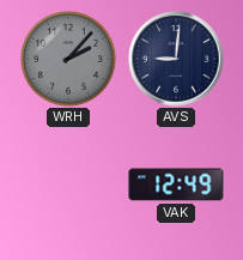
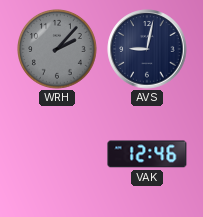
AVS: 9:01 -> 9:02 (147, 49)
VAK: 12:49 -> 12:46 (147, 154)
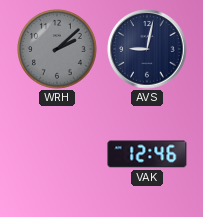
WRH: 2:07 -> 2:08 (58, 50)
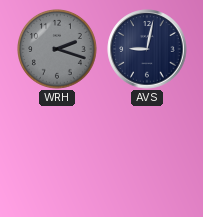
WRH: 2:08 -> 2:18 (58, 50)
VAK: 12:46 -> none (147, 154)
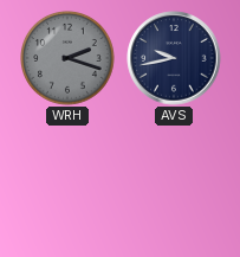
AVS: 9:02 -> 9:43 (174, 58)
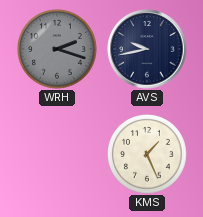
KMS: none -> 1:26 (148, 155)
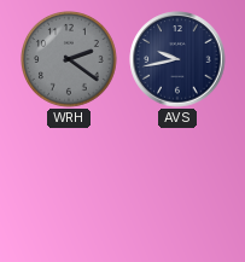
WRH: 2:18 -> 2:21 (70, 60)
KMS: 1:26 -> none (148, 155)
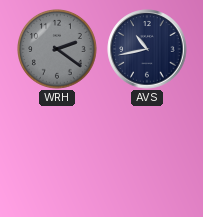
AVS: 9:43 -> 10:43 (147, 49)
